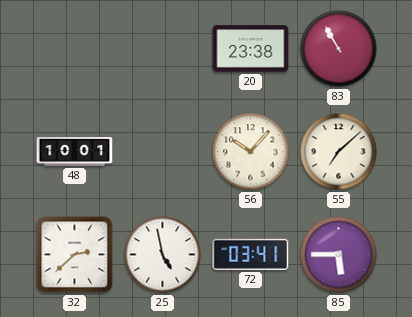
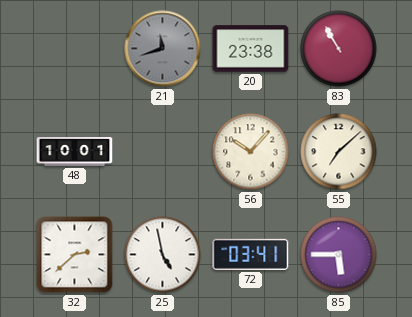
21: none -> 11:42 (163, 49)
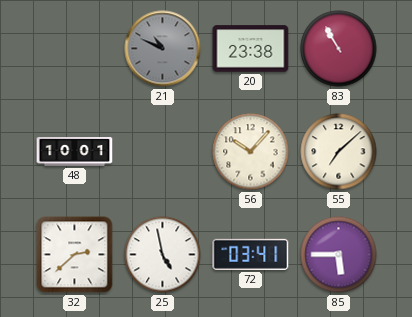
21: 11:42 -> 10:49 (163, 49)
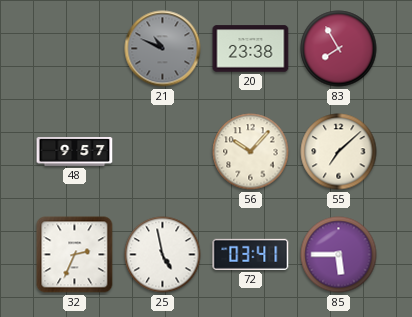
83: 10:55 -> 7:55 (339, 49)
48: 10:01 -> 9:57 (75, 152)
32: 2:38 -> 2:34 (75, 255)
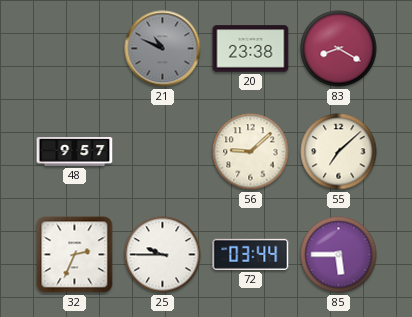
83: 7:55 -> 8:20 (339, 49)
56: 10:07 -> 9:08 (251, 152)
25: 4:58 -> 9:45 (163, 255)
72: 03:41 -> 03:44 (251, 254)
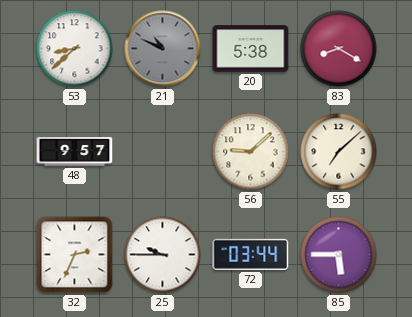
53: none -> 8:38 (75, 49)
20: 23:38 -> 5:38 (251, 49)
